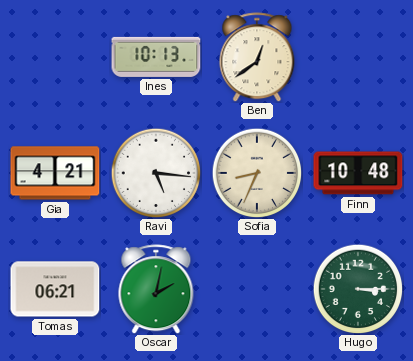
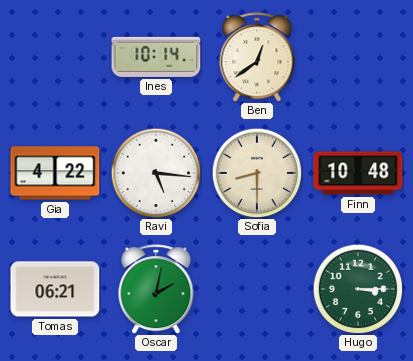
Ines: 10:13 -> 10:14 (156, 57)
Gia: 4:21 -> 4:22 (55, 173)
Sofia: 8:34 -> 8:30 (257, 173)
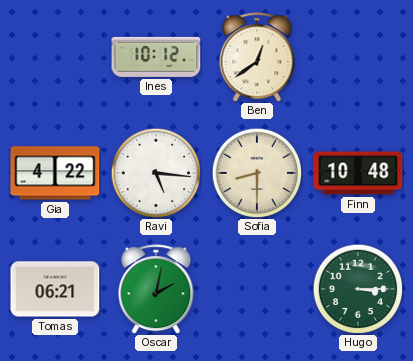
Ines: 10:14 -> 10:12 (156, 57)
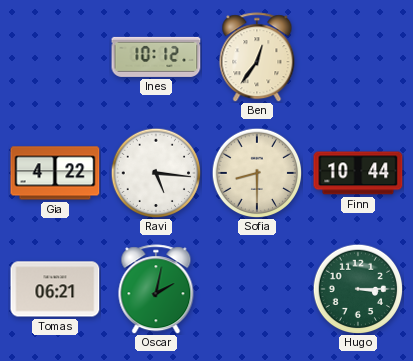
Ben: 12:39 -> 12:36 (257, 57)
Finn: 10:48 -> 10:44 (358, 173)
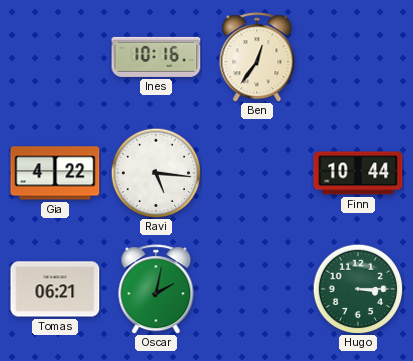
Ines: 10:12 -> 10:16 (156, 57)
Sofia: 8:30 -> none (257, 173)
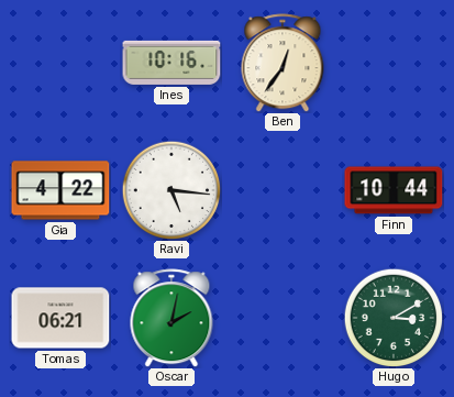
Hugo: 3:15 -> 3:10 (394, 318)
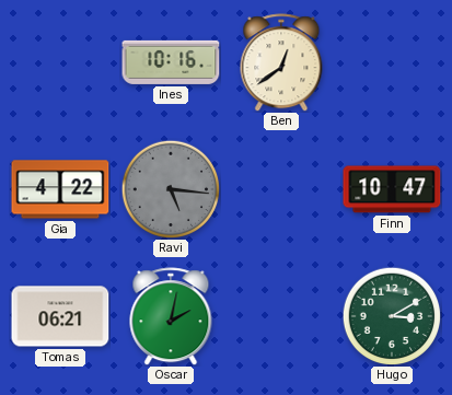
Ben: 12:36 -> 12:39 (281, 62)
Ravi dial: white -> grey (171, 189)
Finn: 10:44 -> 10:47 (392, 189)
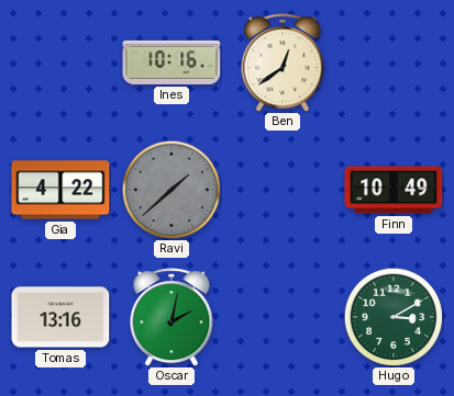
Ravi: 5:16 -> 1:38 (171, 190)
Finn: 10:47 -> 10:49 (394, 190)
Tomas: 06:21 -> 13:16 (60, 317)
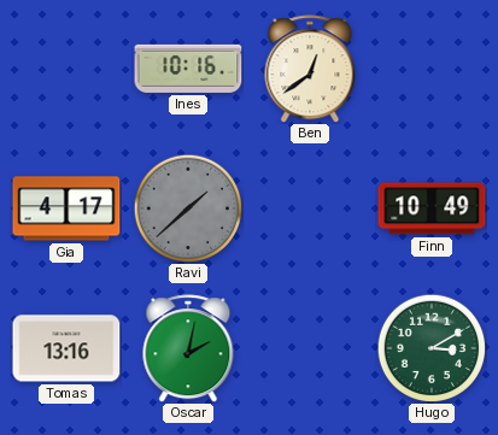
Gia: 4:22 -> 4:17 (66, 208)
